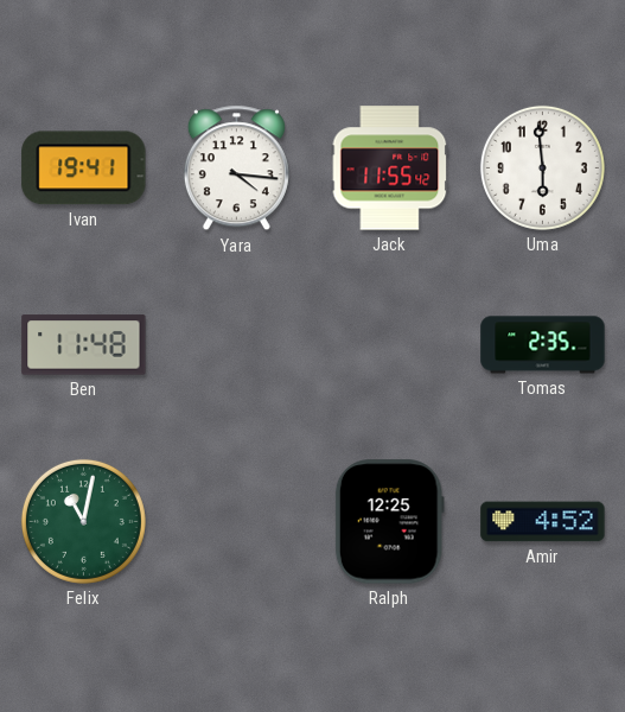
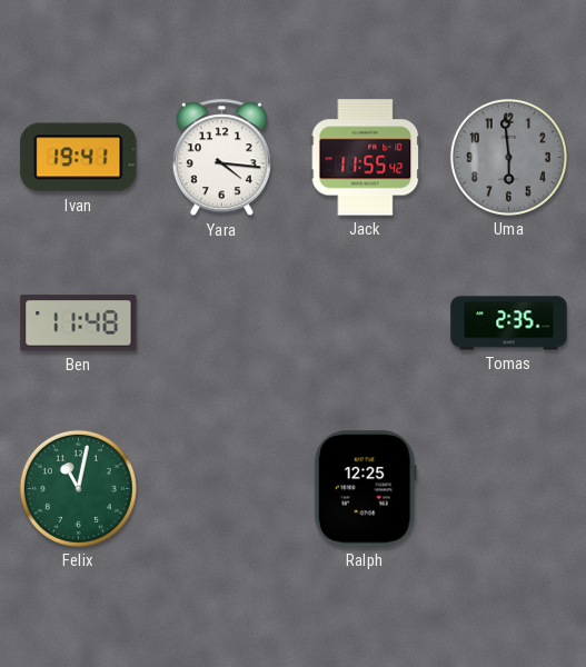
Uma dial: white -> grey (508, 157)
Amir: 4:52 -> none (543, 522)
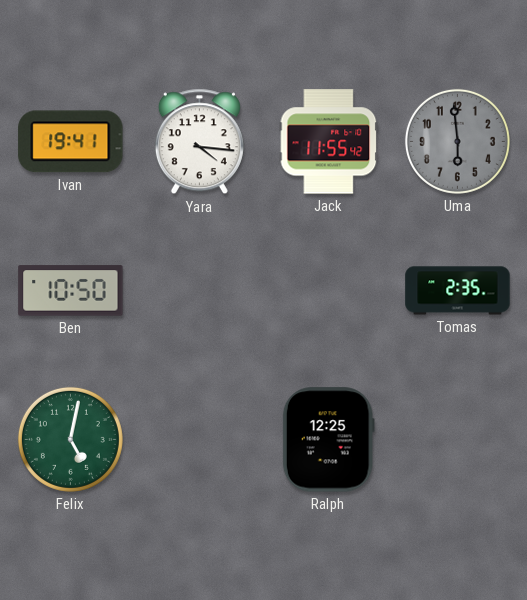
Ben: 11:48 -> 10:50 (71, 291)
Felix: 11:02 -> 5:02 (70, 439)
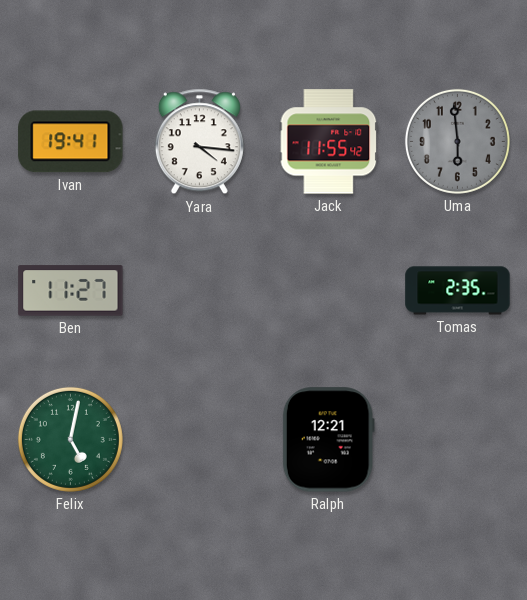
Ben: 10:50 -> 11:27 (71, 291)
Ralph: 12:25 -> 12:21 (328, 440)
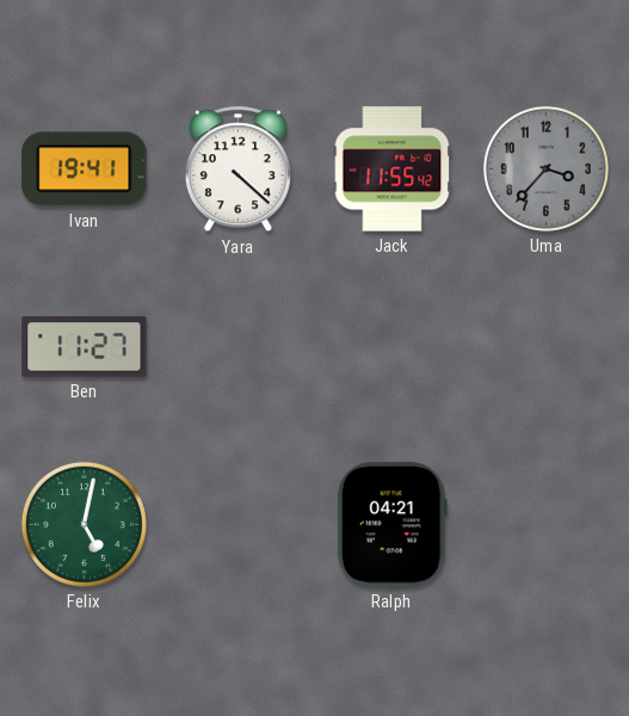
Yara: 4:16 -> 4:22 (238, 169)
Uma: 5:59 -> 3:37 (545, 168)
Tomas: 2:35 -> none (458, 291)
Ralph: 12:21 -> 04:21 (391, 525)
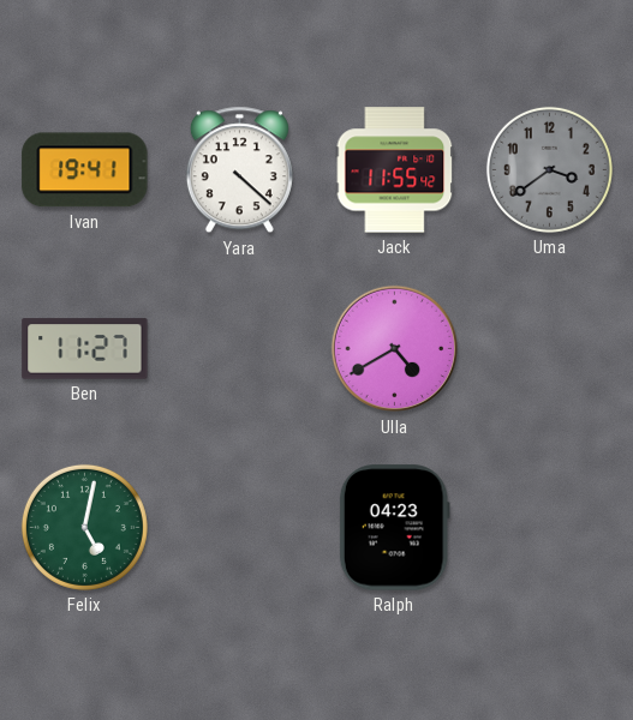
Uma: 3:37 -> 3:39 (549, 169)
Ulla: none -> 4:40 (395, 349)
Ralph: 04:21 -> 04:23 (394, 528)
